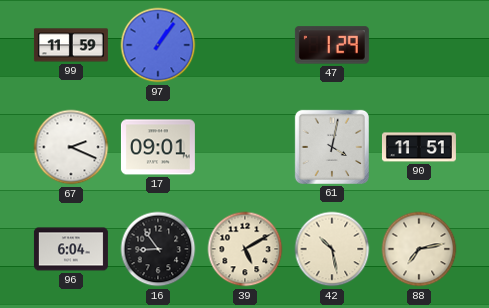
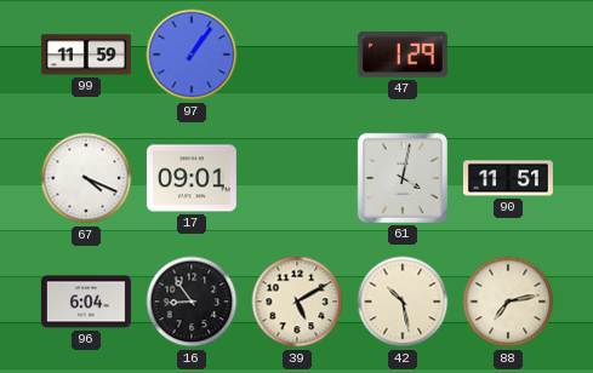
67: 2:19 -> 4:19 (86, 178)
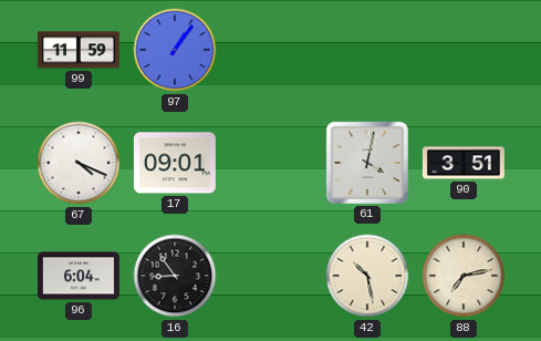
47: 1:29 -> none (403, 54)
90: 11:51 -> 3:51 (464, 163)
39: 5:10 -> none (297, 302)
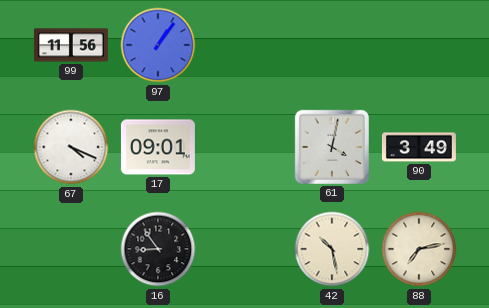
99: 11:59 -> 11:56 (71, 45)
90: 3:51 -> 3:49 (419, 147)
96: 6:04 -> none (79, 276)
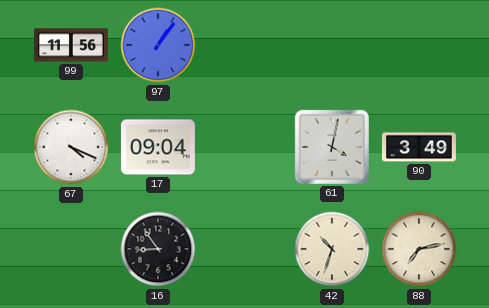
17: 09:01 -> 09:04 (158, 147)
42: 10:28 -> 10:33 (332, 249)
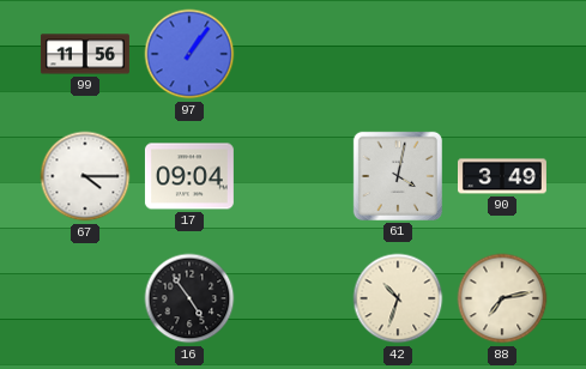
67: 4:19 -> 4:15 (85, 176)
16: 8:54 -> 4:54 (189, 298)
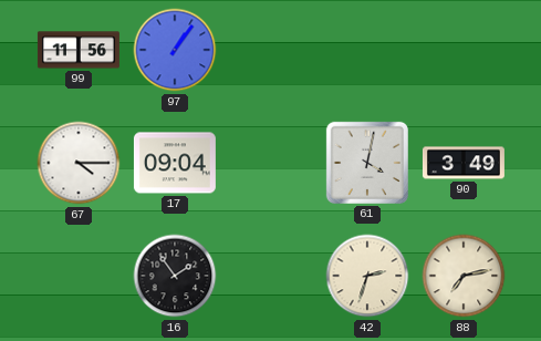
16: 4:54 -> 1:54 (175, 276)
42: 10:33 -> 2:33 (367, 276)
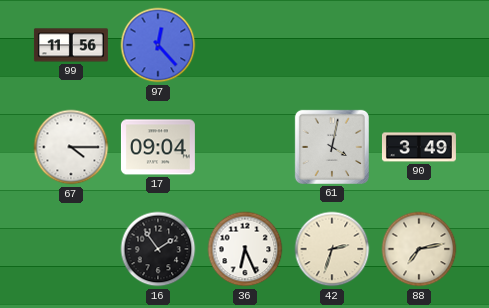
97: 1:06 -> 12:23 (158, 45)
36: none -> 6:26 (245, 249)
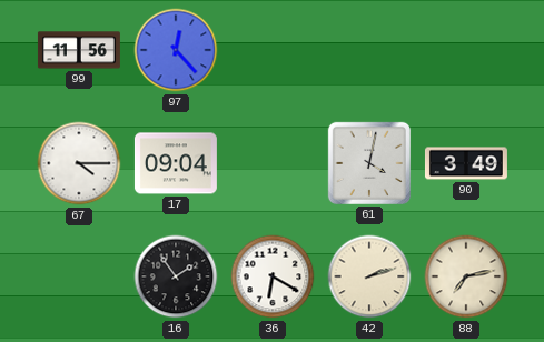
36: 6:26 -> 6:20 (273, 276)
42: 2:33 -> 2:12 (369, 276)
